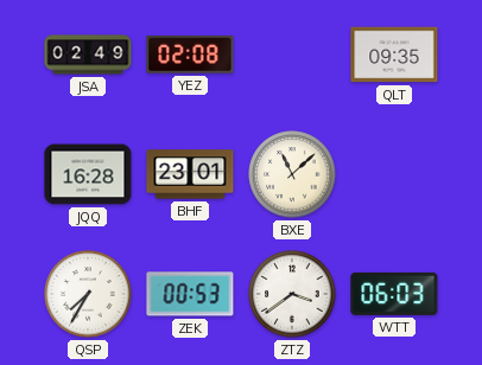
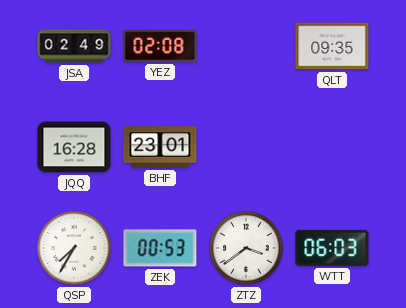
BXE: 11:08 -> none (292, 174)
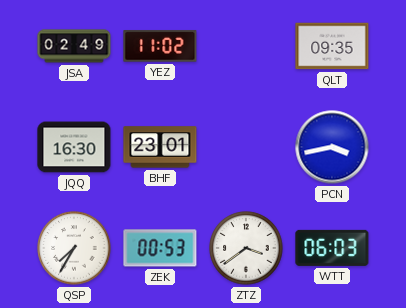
YEZ: 02:08 -> 11:02 (160, 46)
JQQ: 16:28 -> 16:30 (74, 147)
PCN: none -> 3:43 (332, 147)
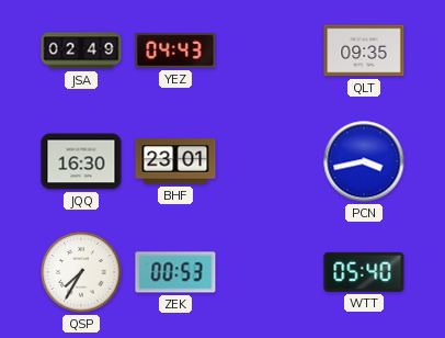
YEZ: 11:02 -> 04:43 (175, 50)
ZTZ: 3:39 -> none (246, 248)
WTT: 06:03 -> 05:40 (364, 272)
